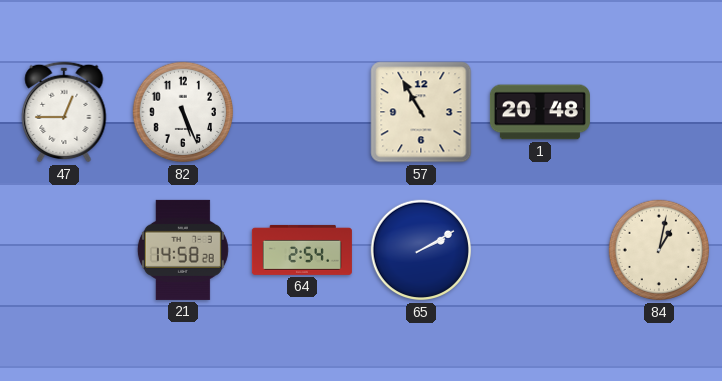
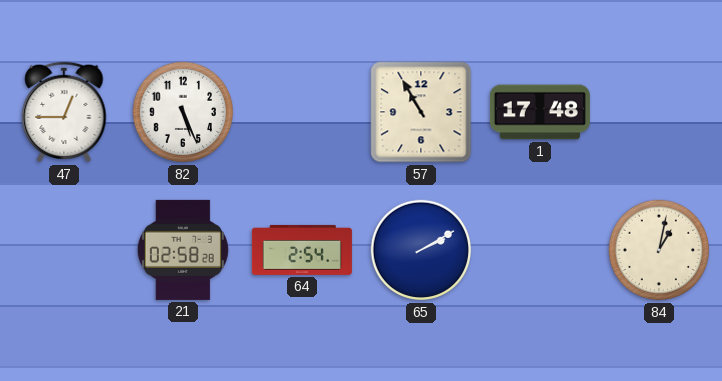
1: 20:48 -> 17:48 (540, 112)
21: 14:58 -> 02:58 (183, 250)
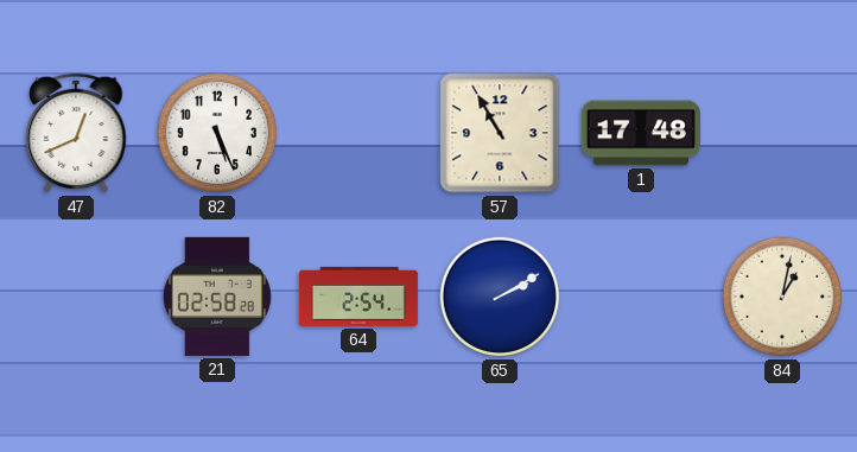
47: 12:45 -> 12:41 (76, 133)
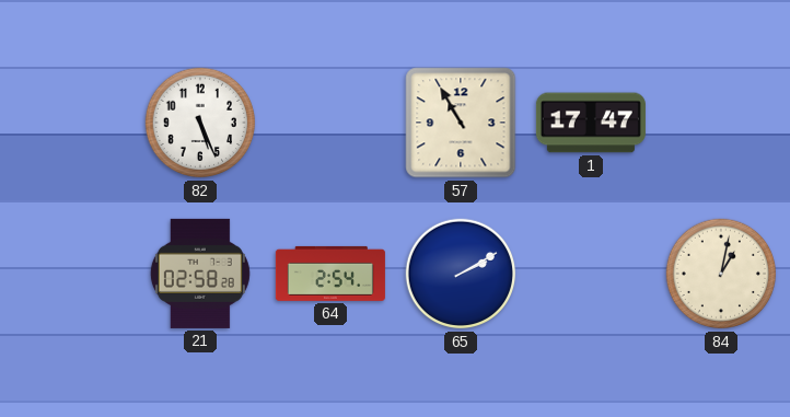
47: 12:41 -> none (76, 133)
1: 17:48 -> 17:47 (591, 123)
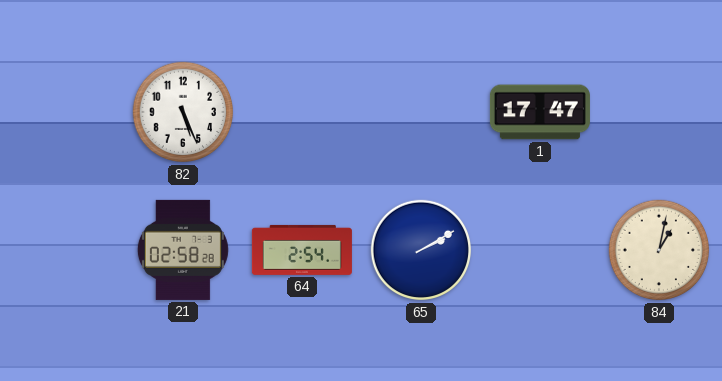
57: 10:55 -> none (461, 123)
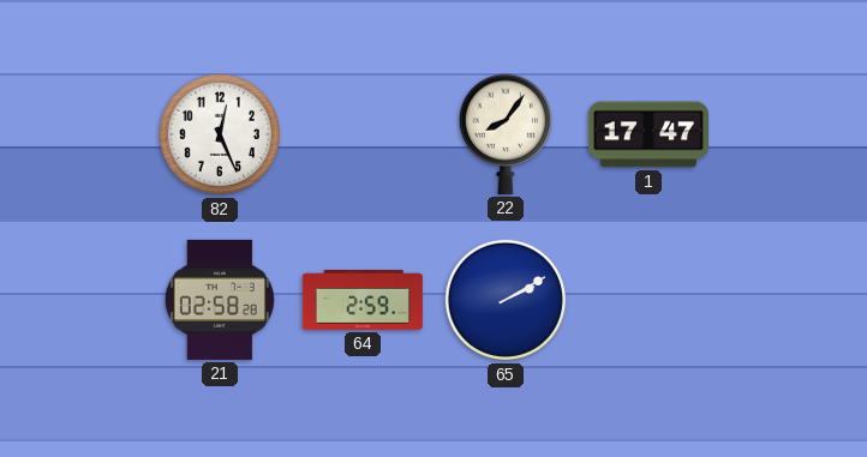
82: 5:26 -> 12:26 (220, 134)
22: none -> 8:06 (504, 134)
64: 2:54 -> 2:59 (363, 300)
84: 1:02 -> none (659, 250)
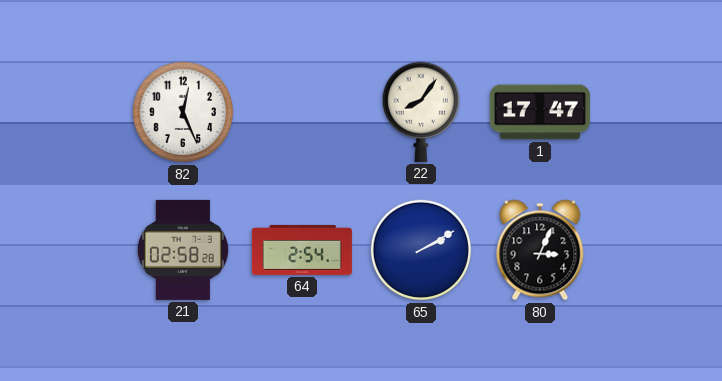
64: 2:59 -> 2:54 (302, 250)
80: none -> 3:04 (540, 250)
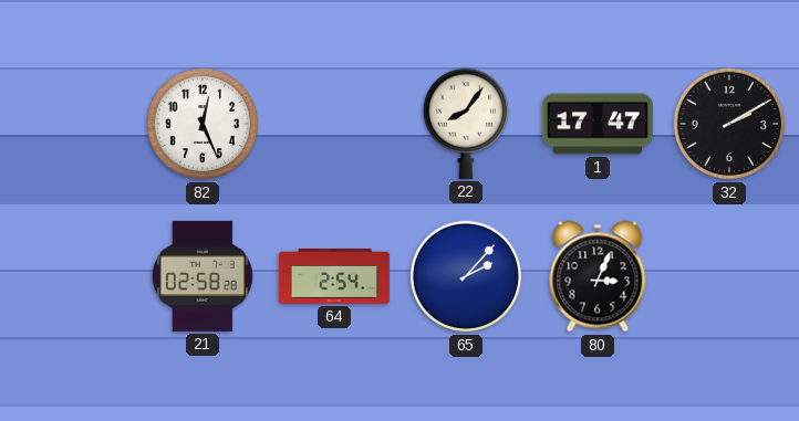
32: none -> 2:10 (729, 124)
65: 2:10 -> 2:07 (466, 276)
